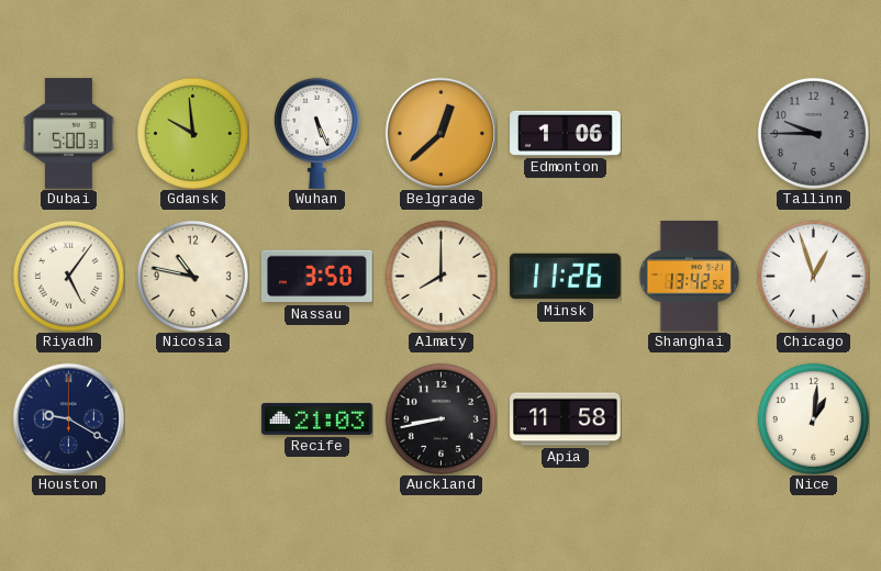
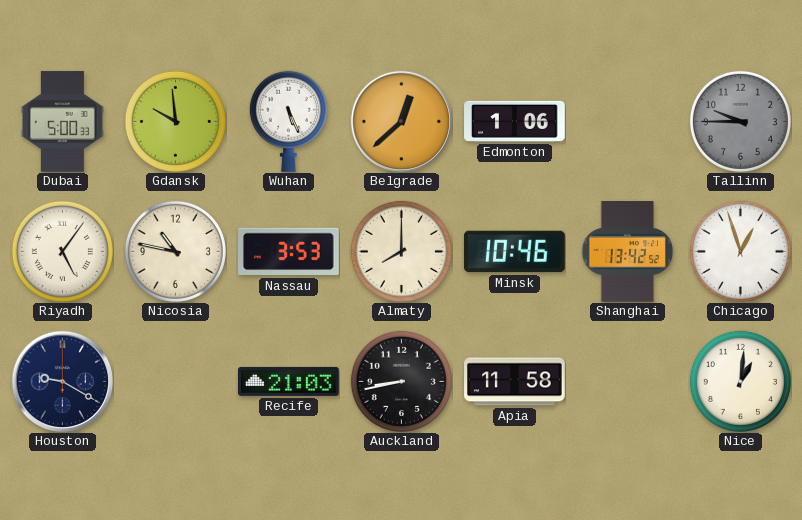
Nassau: 3:50 -> 3:53 (289, 252)
Minsk: 11:26 -> 10:46 (515, 252)
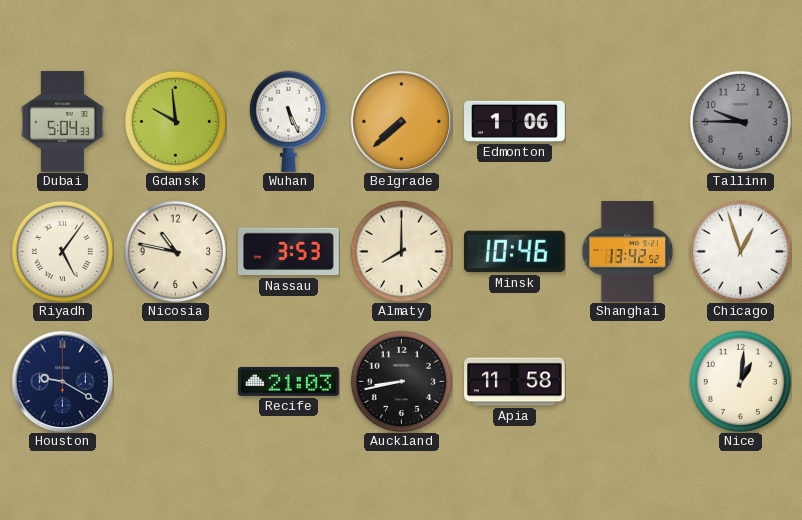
Dubai: 5:00 -> 5:04 (63, 122)
Belgrade: 12:38 -> 7:38 (401, 121)
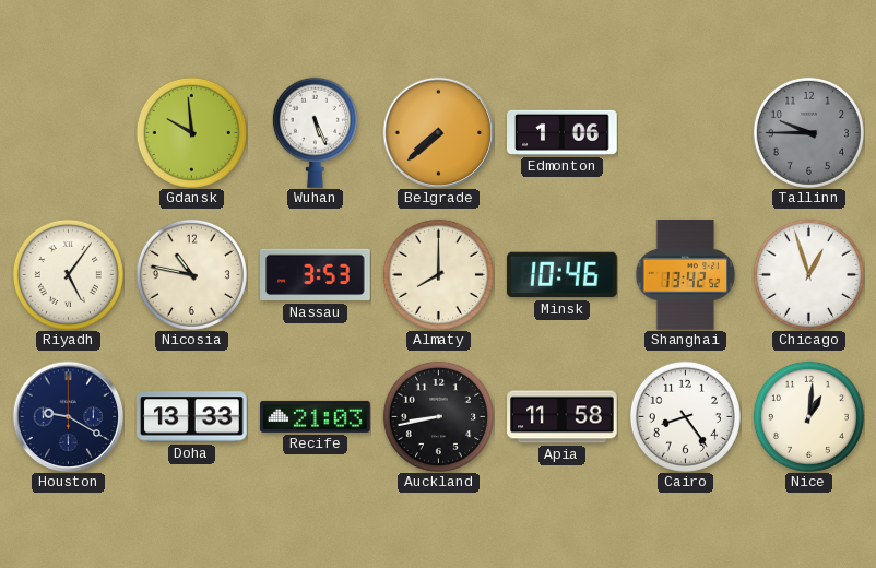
Dubai: 5:04 -> none (63, 122)
Doha: none -> 13:33 (192, 417)
Cairo: none -> 8:24 (685, 416)
